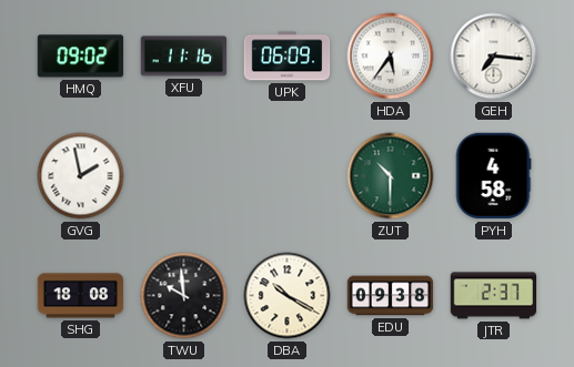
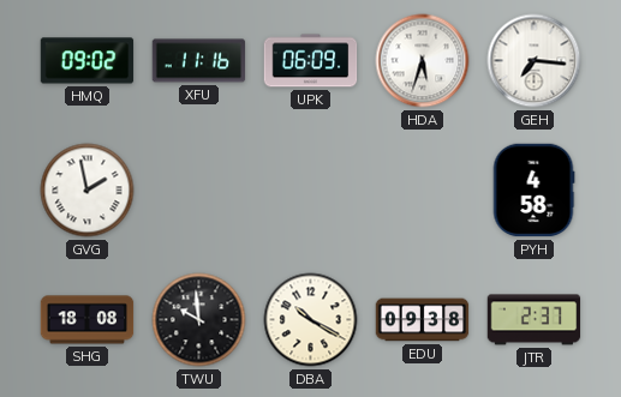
HDA: 5:36 -> 5:33 (423, 61)
ZUT: 10:30 -> none (391, 176)
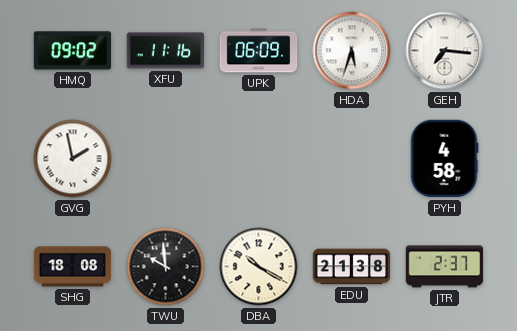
EDU: 09:38 -> 21:38 (352, 267)
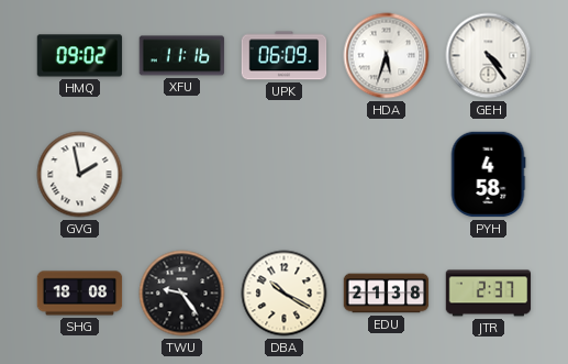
GEH: 7:16 -> 4:24 (489, 56)
TWU: 9:59 -> 9:24 (182, 294)
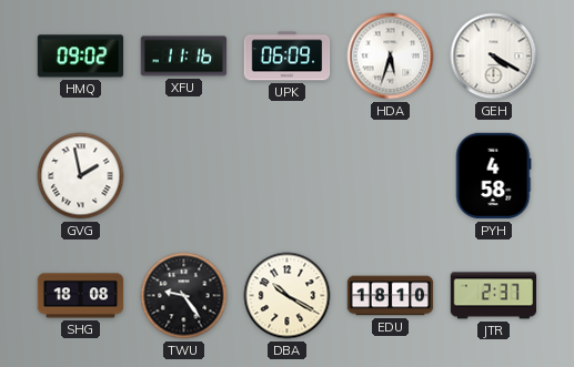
GEH: 4:24 -> 4:20 (494, 57)
EDU: 21:38 -> 18:10 (391, 296)
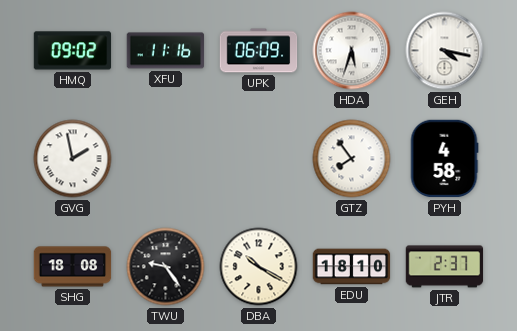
GEH: 4:20 -> 4:17 (445, 51)
GTZ: none -> 7:54 (352, 159)
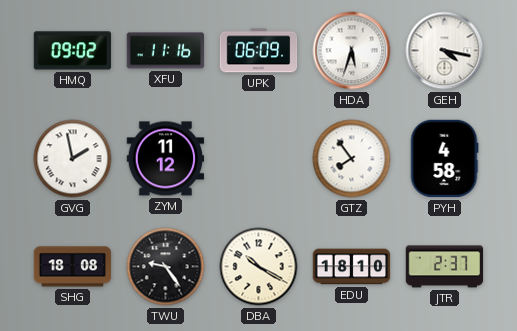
ZYM: none -> 11:12 (166, 159)
